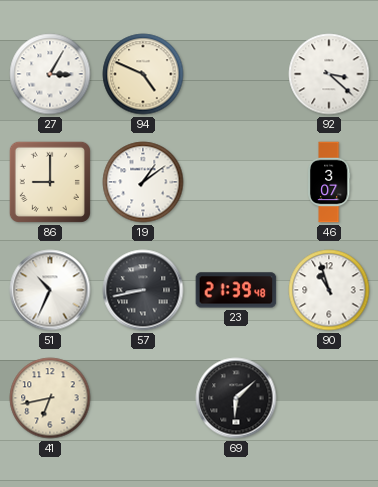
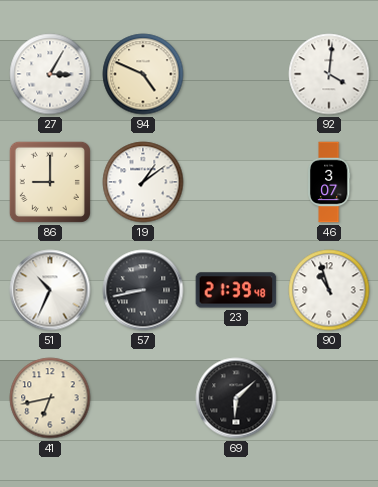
92: 3:22 -> 4:01 (329, 74)
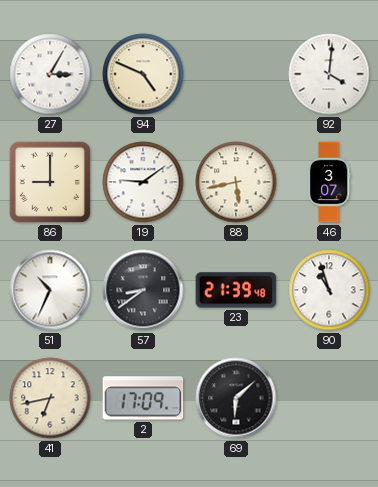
19: 1:09 -> 9:09 (143, 182)
88: none -> 5:43 (236, 182)
57: 8:43 -> 8:39 (143, 290)
2: none -> 17:09 (143, 398)
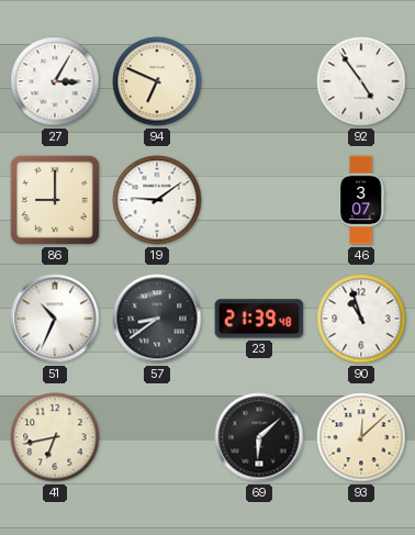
94: 4:49 -> 6:49 (157, 81)
92: 4:01 -> 4:54 (361, 81)
88: 5:43 -> none (236, 182)
2: 17:09 -> none (143, 398)
93: none -> 12:08 (361, 437)
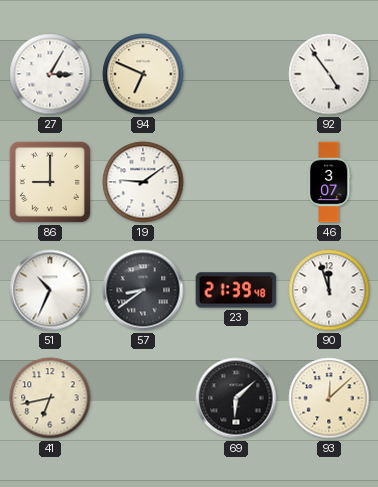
90: 10:57 -> 11:57 (329, 290)
